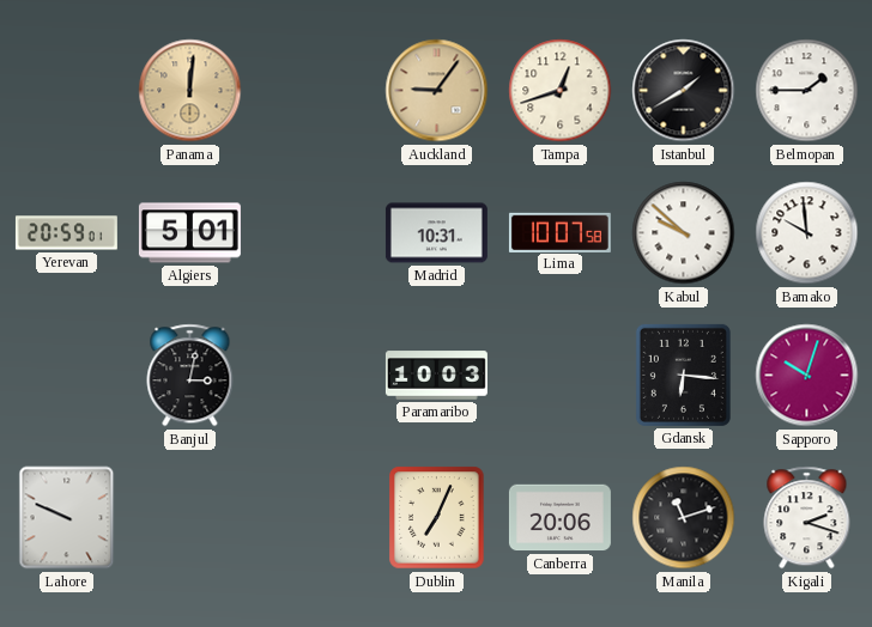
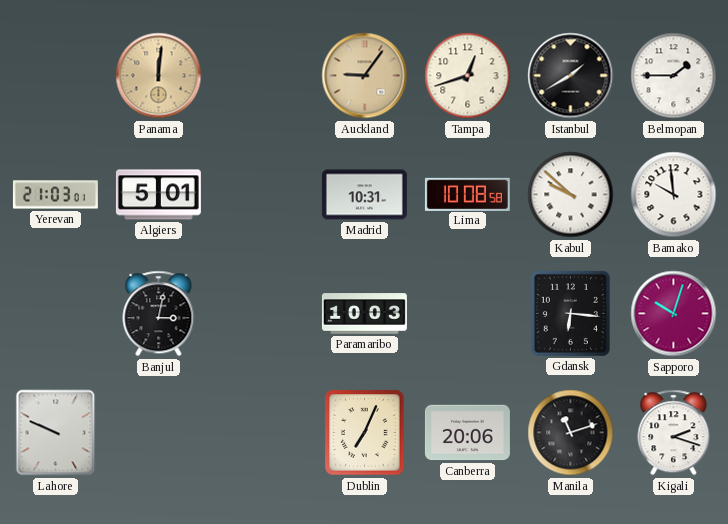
Yerevan: 20:59 -> 21:03 (55, 195)
Lima: 10:07 -> 10:08 (467, 194)
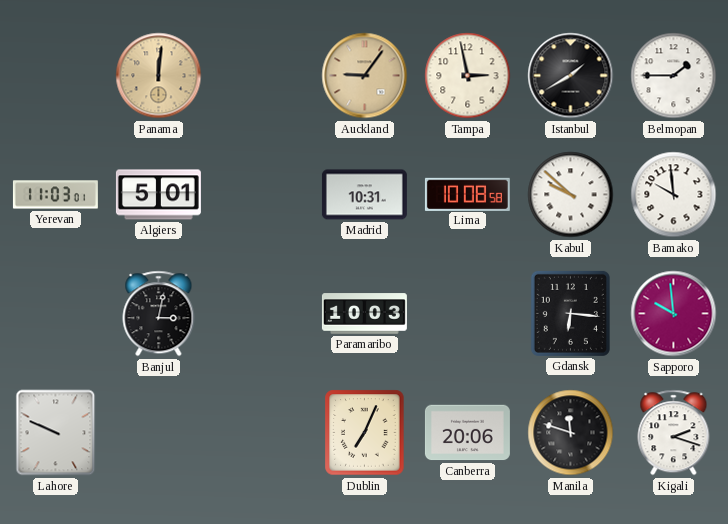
Tampa: 12:42 -> 2:58 (468, 76)
Yerevan: 21:03 -> 11:03 (55, 195)
Sapporo: 10:03 -> 9:59 (674, 314)
Manila: 11:12 -> 11:48 (571, 433)
